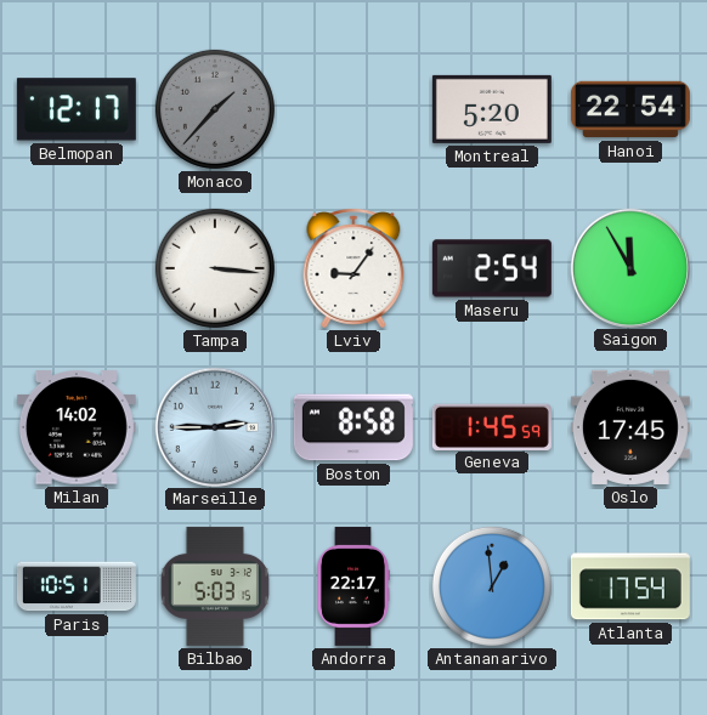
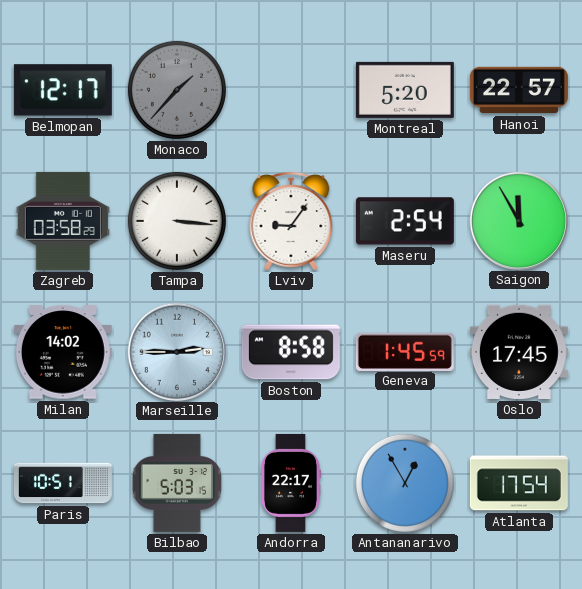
Hanoi: 22:54 -> 22:57 (519, 90)
Zagreb: none -> 03:58 (63, 221)
Antananarivo: 12:59 -> 12:55 (405, 483)
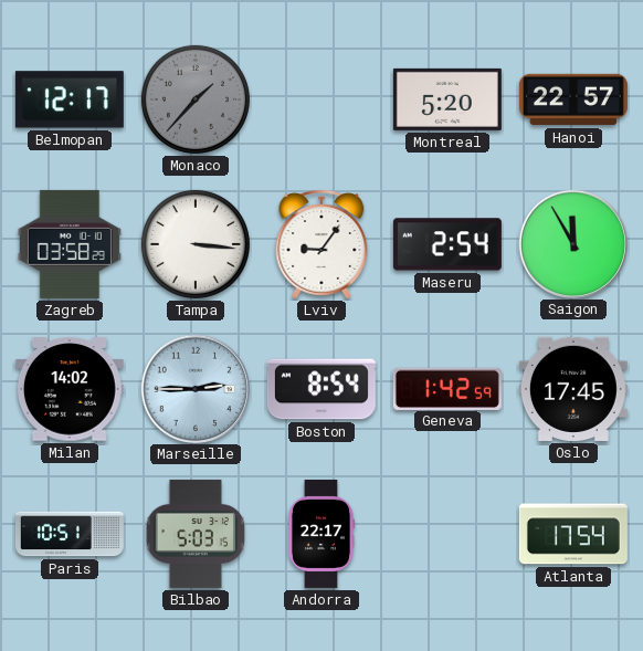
Boston: 8:58 -> 8:54 (321, 389)
Geneva: 1:45 -> 1:42 (447, 388)
Antananarivo: 12:55 -> none (405, 483)
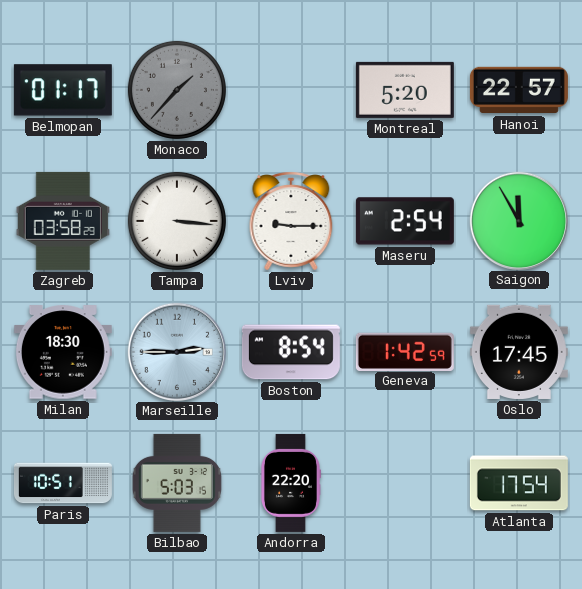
Belmopan: 12:17 -> 01:17 (63, 90)
Lviv: 9:06 -> 9:15 (291, 221)
Milan: 14:02 -> 18:30 (63, 352)
Andorra: 22:17 -> 22:20 (290, 483)
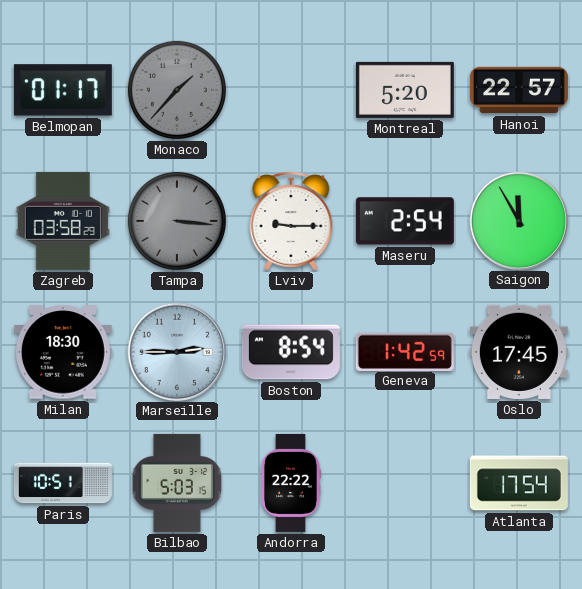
Tampa dial: white -> grey (177, 221)
Andorra: 22:20 -> 22:22 (290, 483)
